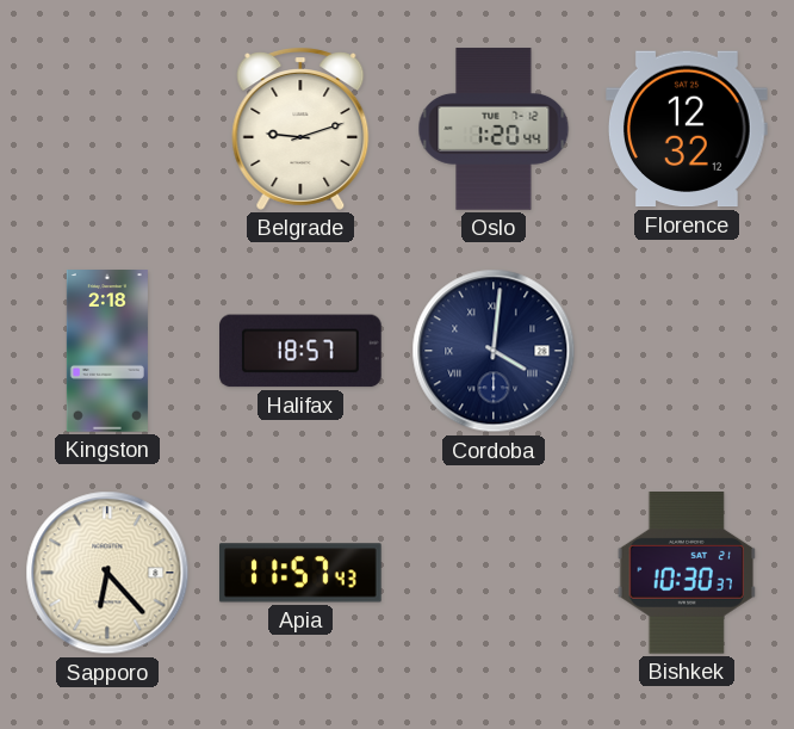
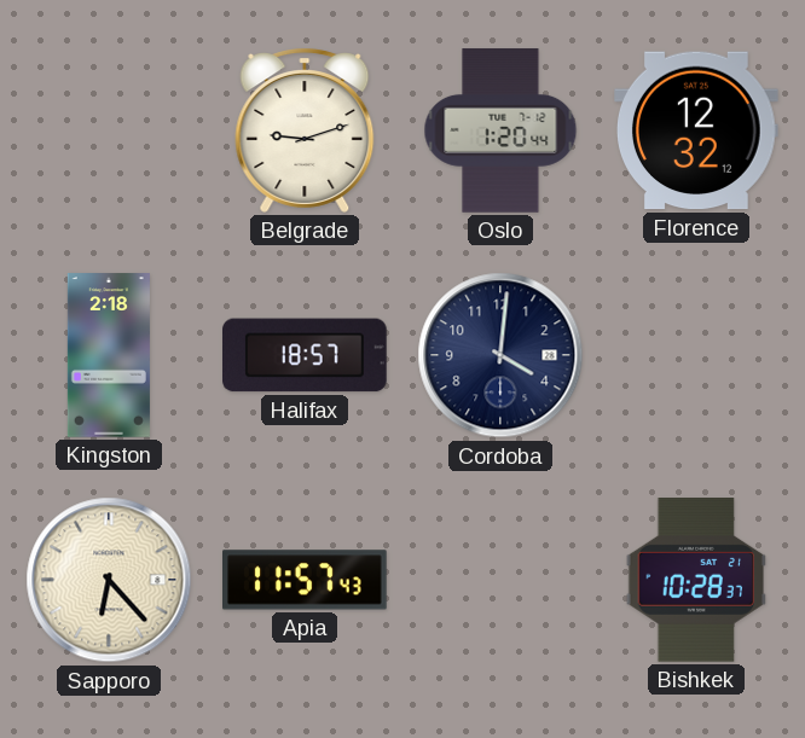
Cordoba numerals: Roman -> Arabic (500, 355)
Bishkek: 10:30 -> 10:28 (695, 581)
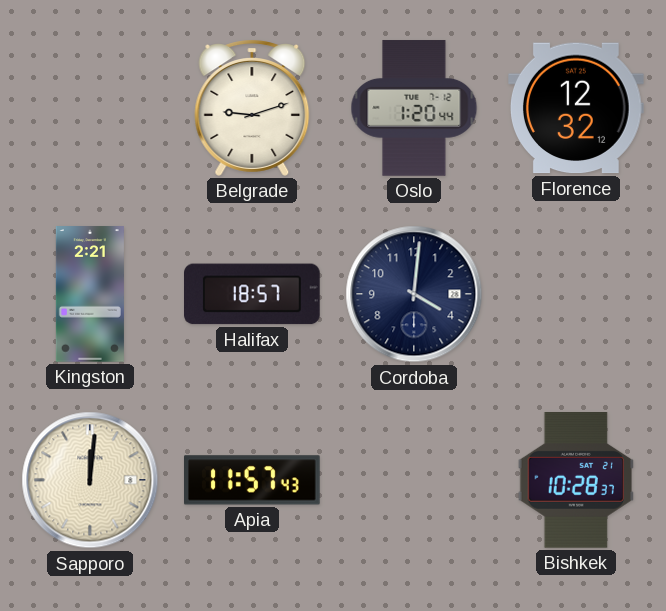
Kingston: 2:18 -> 2:21 (90, 294)
Sapporo: 6:23 -> 12:01 (90, 480)
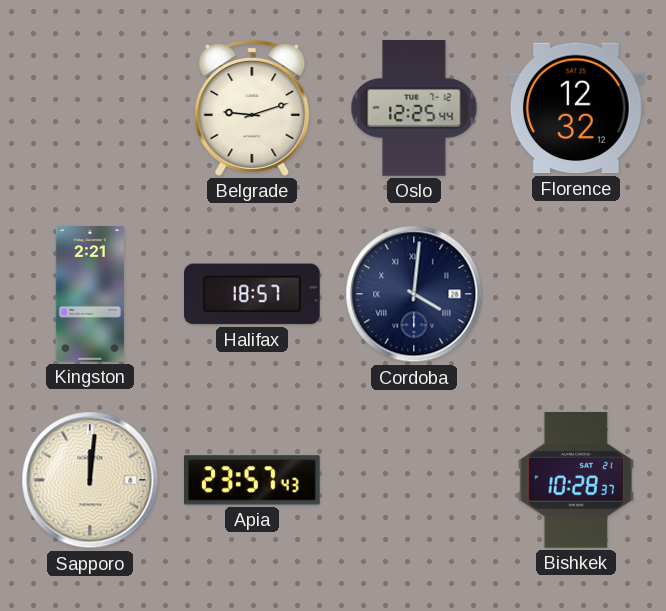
Oslo: 1:20 -> 12:25 (414, 108)
Cordoba numerals: Arabic -> Roman (414, 294)
Apia: 11:57 -> 23:57 (253, 480)
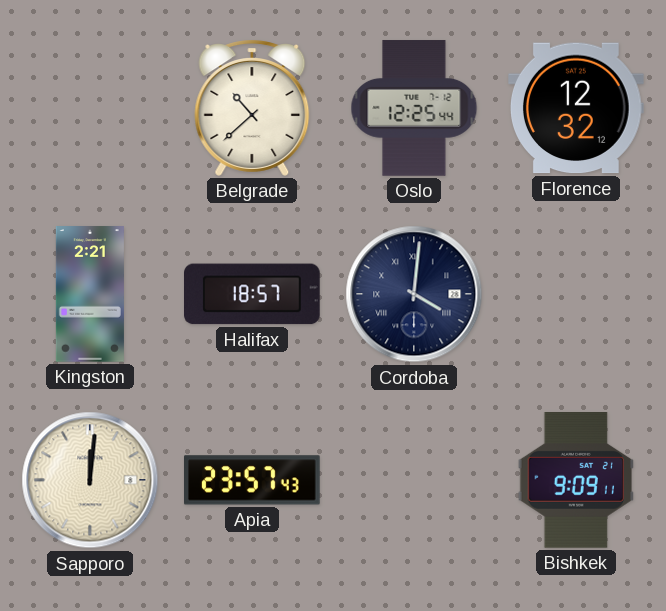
Belgrade: 9:12 -> 10:38 (252, 108)
Bishkek: 10:28 -> 9:09 (575, 481)
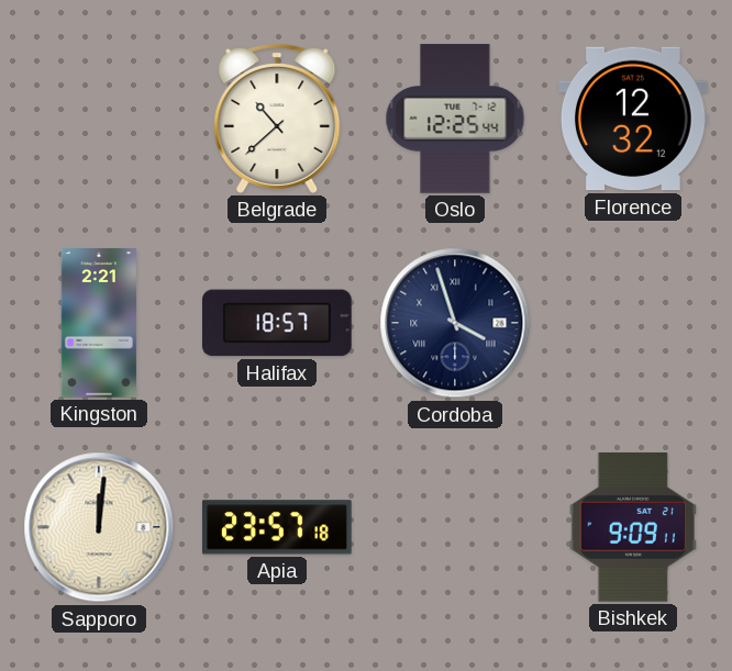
Cordoba: 4:01 -> 3:57 (455, 323)
Apia: 23:57:43 -> 23:57:18 (278, 527)
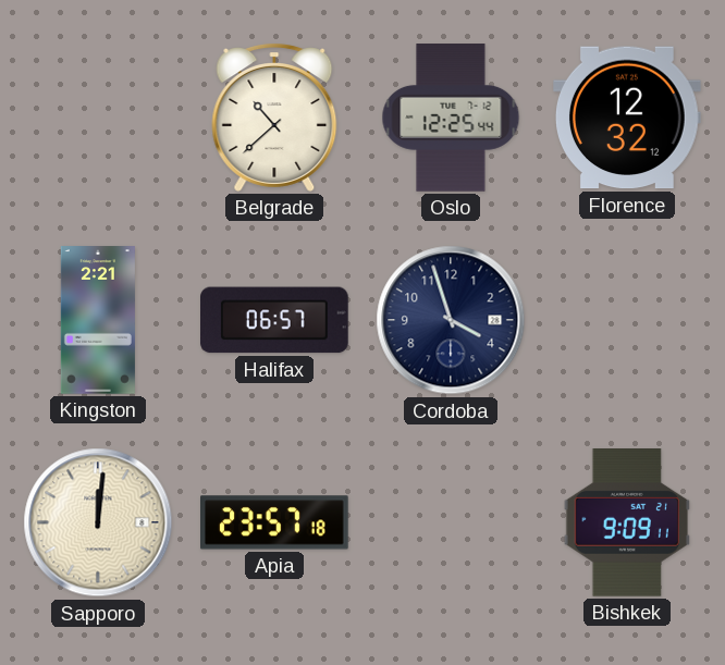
Halifax: 18:57 -> 06:57 (275, 320)
Cordoba numerals: Roman -> Arabic (451, 320)
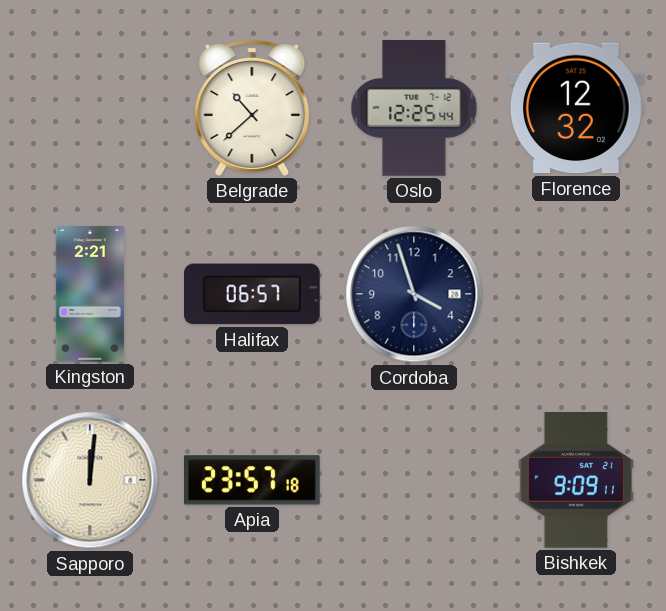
Florence: 12:32:12 -> 12:32 (577, 108)
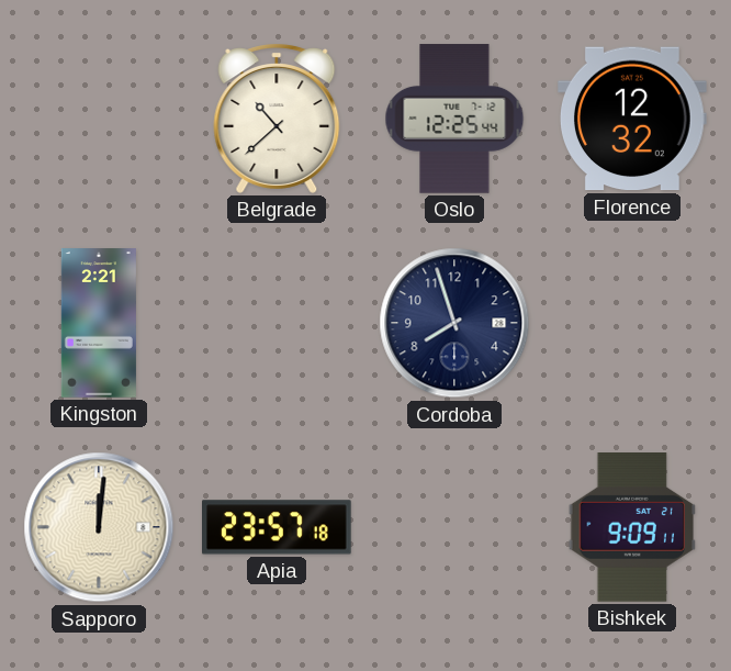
Halifax: 06:57 -> none (253, 294)
Cordoba: 3:57 -> 7:57 (454, 323)
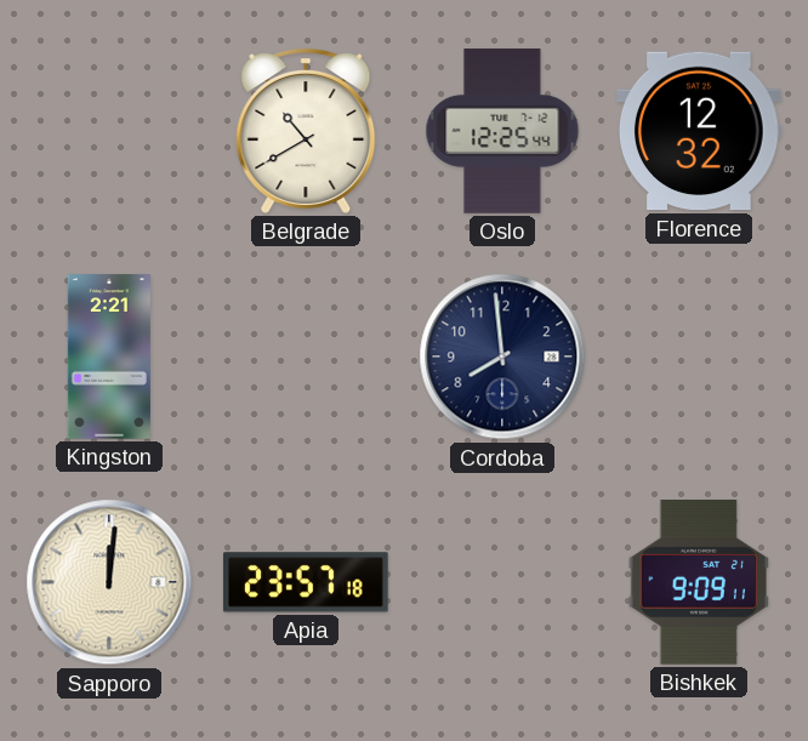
Belgrade: 10:38 -> 10:40 (306, 131)
Cordoba: 7:57 -> 7:59 (502, 357)
